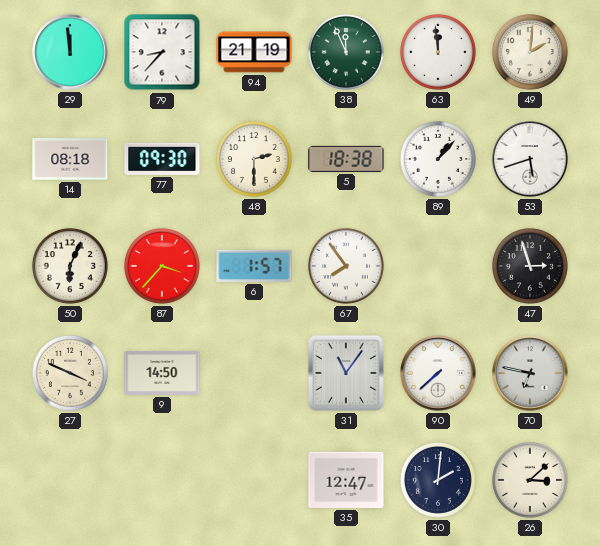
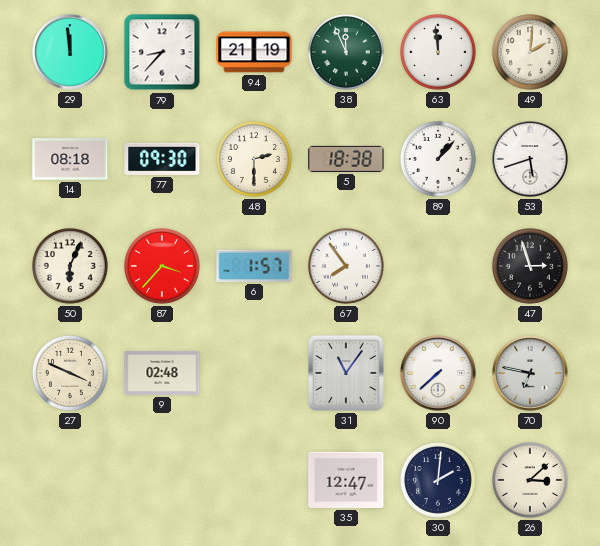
9: 14:50 -> 02:48 (162, 373)
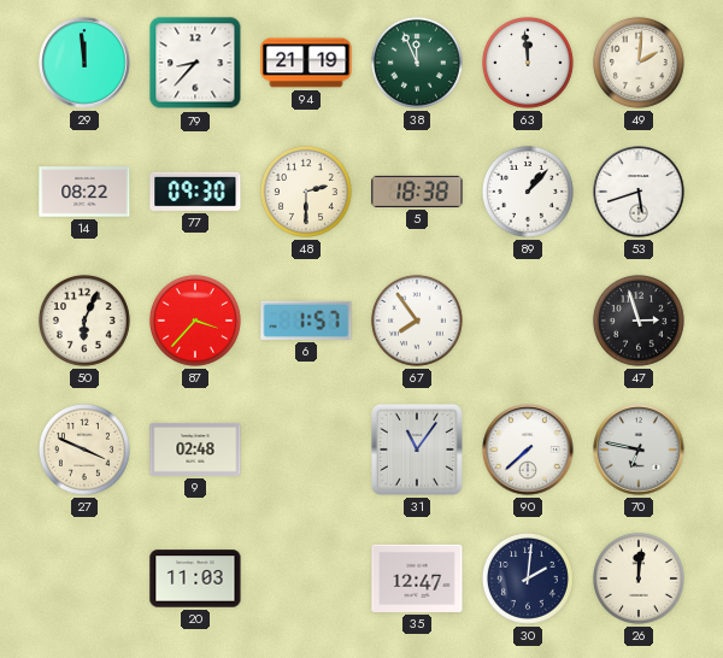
14: 08:18 -> 08:22 (84, 192)
20: none -> 11:03 (195, 578)
26: 3:08 -> 12:01 (639, 578)
